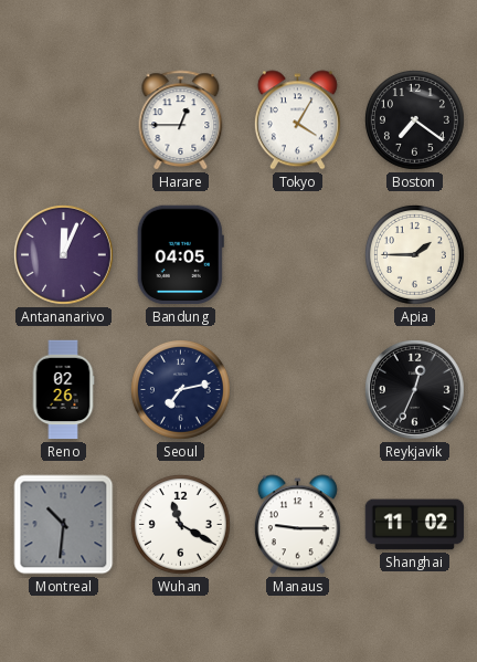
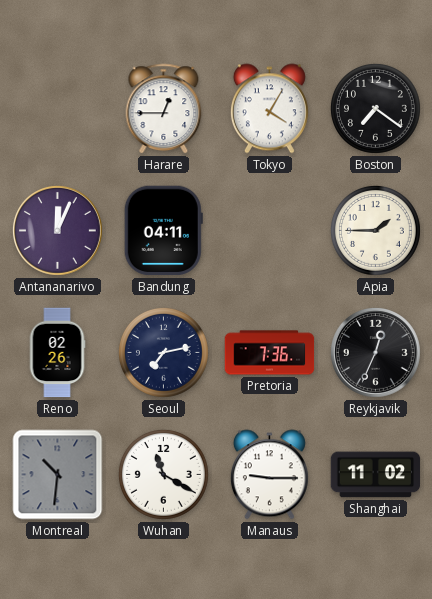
Bandung: 04:05 -> 04:11 (163, 231)
Pretoria: none -> 7:36 (270, 353)
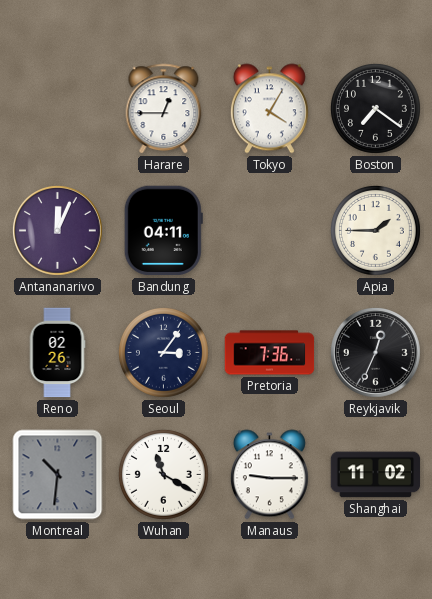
Seoul: 7:13 -> 3:06 (163, 352)
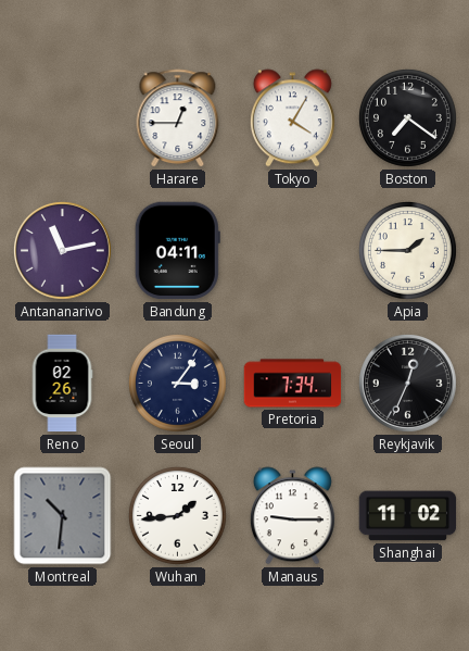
Antananarivo: 12:04 -> 11:13 (62, 250)
Pretoria: 7:36 -> 7:34 (293, 384)
Wuhan: 11:20 -> 1:44 (177, 515)
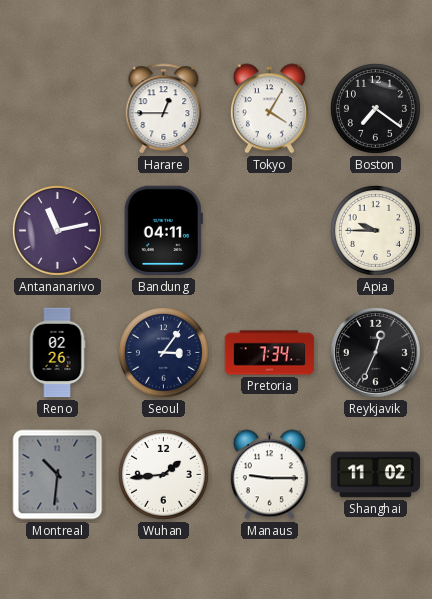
Apia: 1:45 -> 9:45 (375, 230)
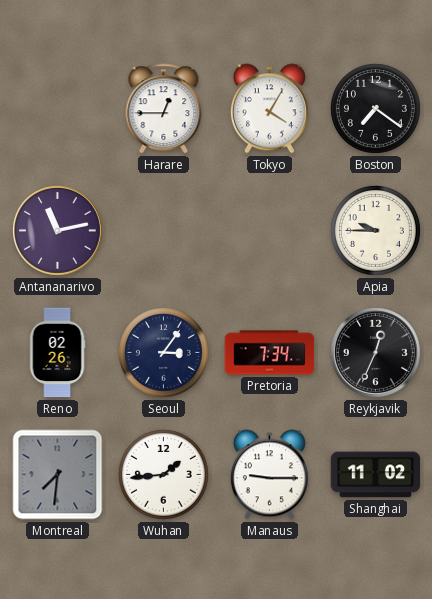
Bandung: 04:11 -> none (163, 231)
Montreal: 10:31 -> 7:31 (58, 475)
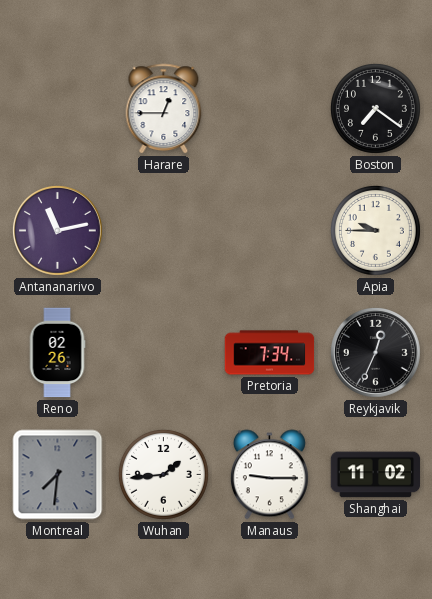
Tokyo: 4:05 -> none (269, 109)
Seoul: 3:06 -> none (163, 352)
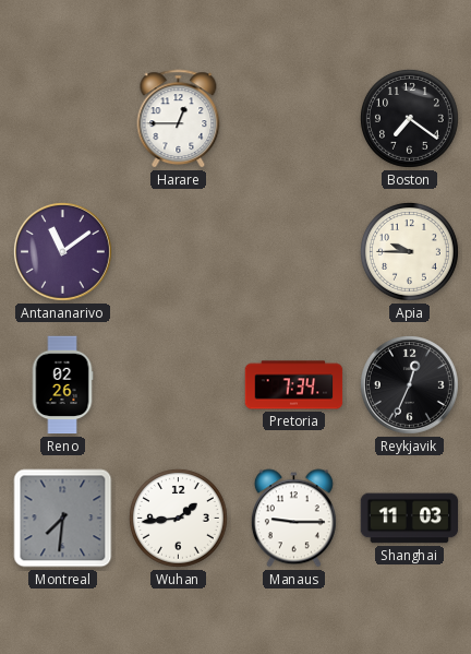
Antananarivo: 11:13 -> 11:09 (62, 251)
Shanghai: 11:02 -> 11:03 (410, 519)
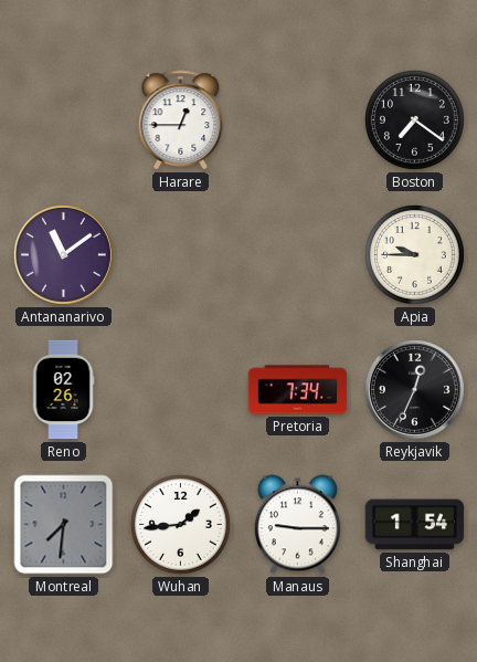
Shanghai: 11:03 -> 1:54 (415, 525)
